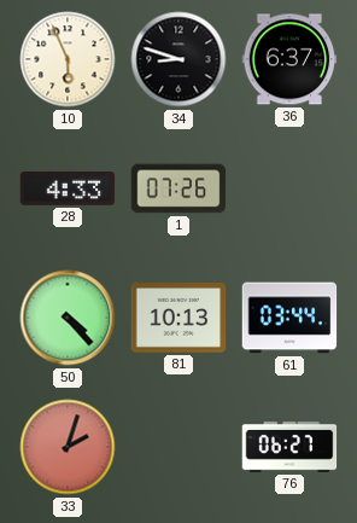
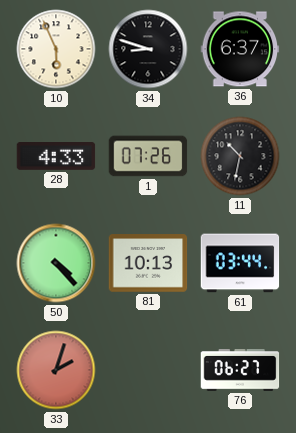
11: none -> 10:32 (240, 156)
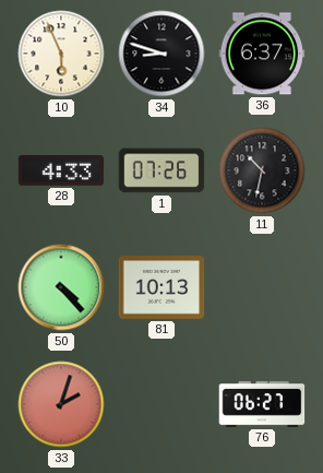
61: 03:44 -> none (240, 263)
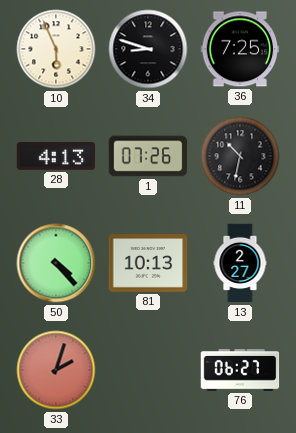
36: 6:37 -> 7:25 (240, 49)
28: 4:33 -> 4:13 (56, 157)
13: none -> 2:27 (240, 263)
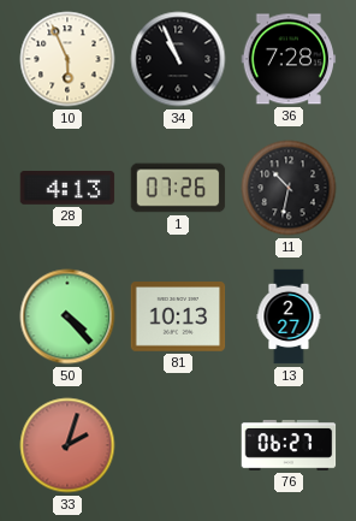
34: 8:48 -> 10:56 (178, 59)
36: 7:25 -> 7:28 (289, 59)
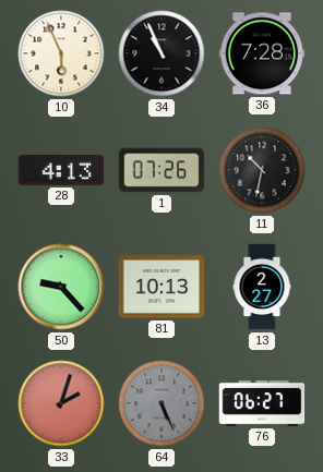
50: 4:23 -> 9:23 (61, 287)
64: none -> 5:26 (161, 403)
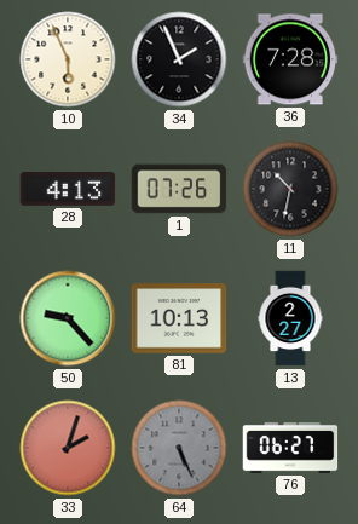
34: 10:56 -> 1:56 (179, 59)
